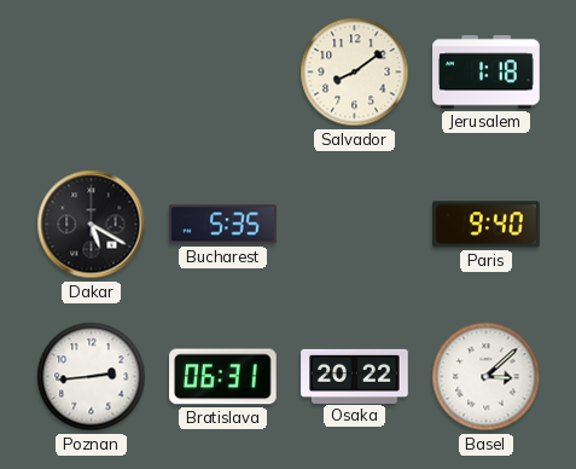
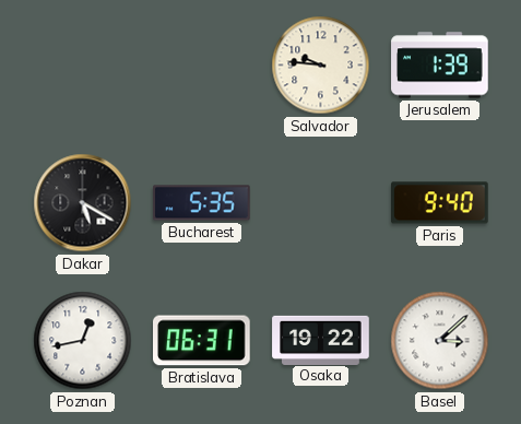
Salvador: 8:09 -> 9:46 (321, 66)
Jerusalem: 1:18 -> 1:39 (440, 66)
Poznan: 2:44 -> 12:43 (83, 341)
Osaka: 20:22 -> 19:22 (321, 340)
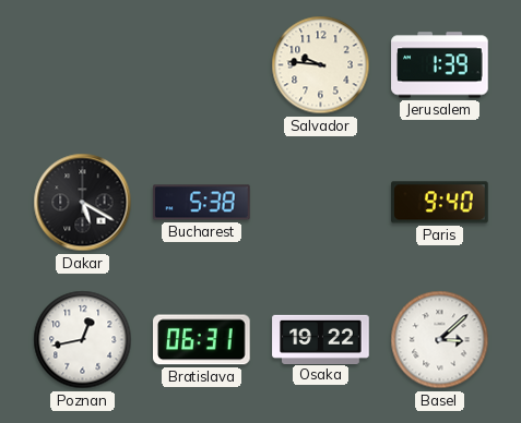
Bucharest: 5:35 -> 5:38 (202, 203)
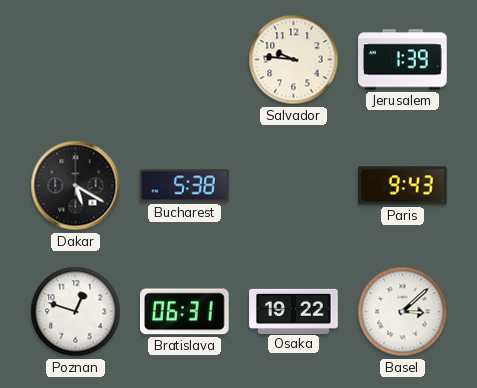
Paris: 9:40 -> 9:43 (403, 186)
Poznan: 12:43 -> 12:48 (76, 312)
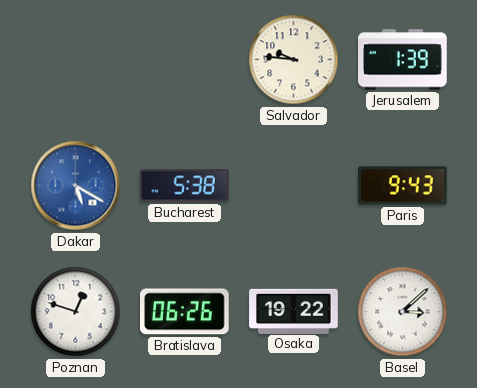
Dakar dial: black -> blue (76, 186)
Bratislava: 06:31 -> 06:26 (185, 312)
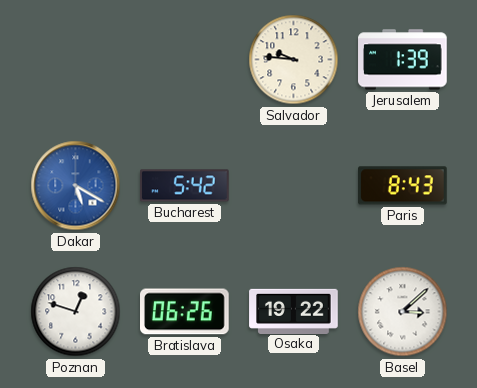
Bucharest: 5:38 -> 5:42 (185, 186)
Paris: 9:43 -> 8:43 (403, 186)
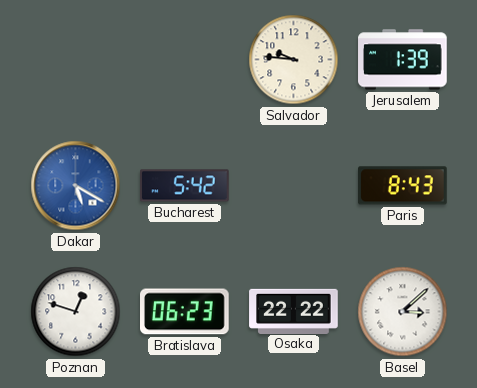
Bratislava: 06:26 -> 06:23 (185, 312)
Osaka: 19:22 -> 22:22 (294, 311)
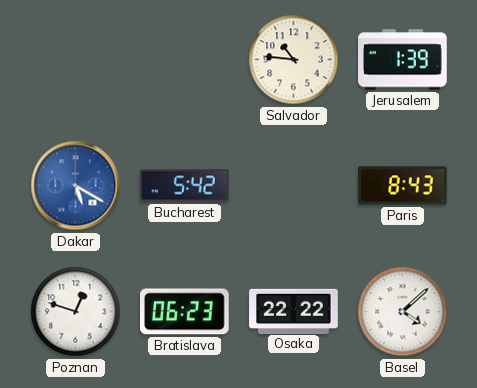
Salvador: 9:46 -> 10:46 (294, 60)
Basel: 3:08 -> 4:08 (403, 312)
